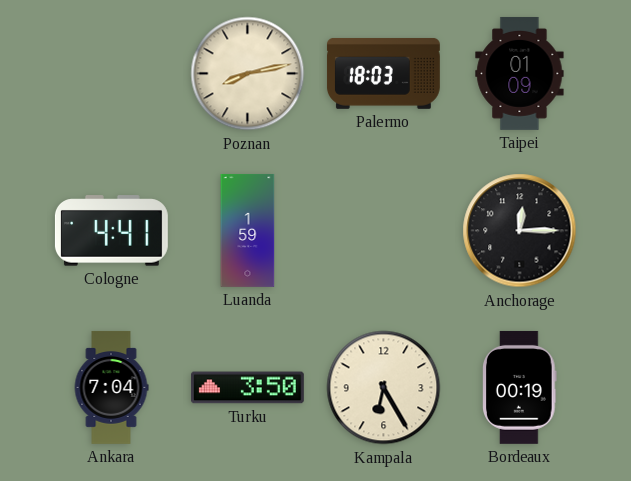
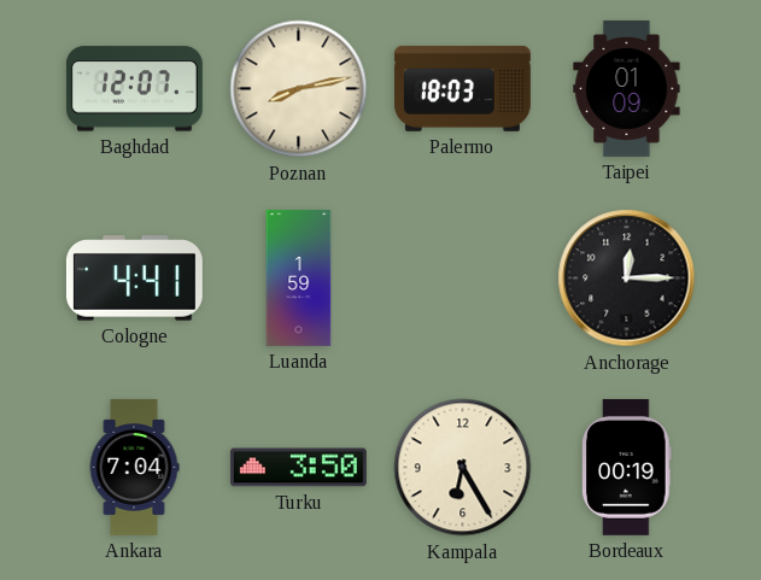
Baghdad: none -> 12:07 (134, 89)
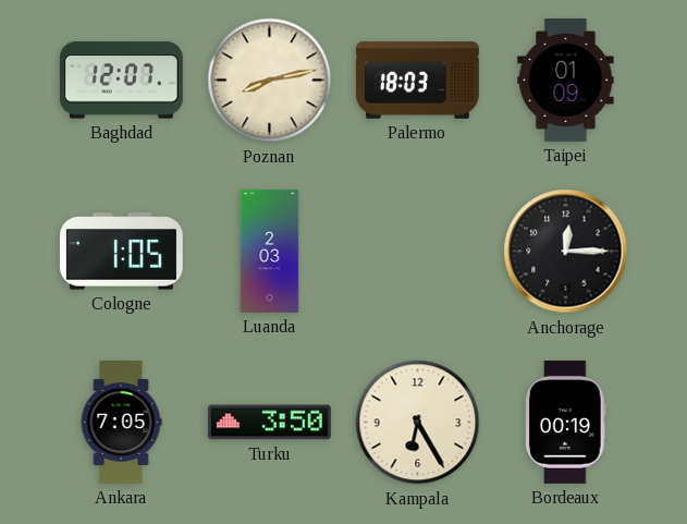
Cologne: 4:41 -> 1:05 (121, 252)
Luanda: 1:59 -> 2:03 (270, 251)
Ankara: 7:04 -> 7:05 (121, 422)
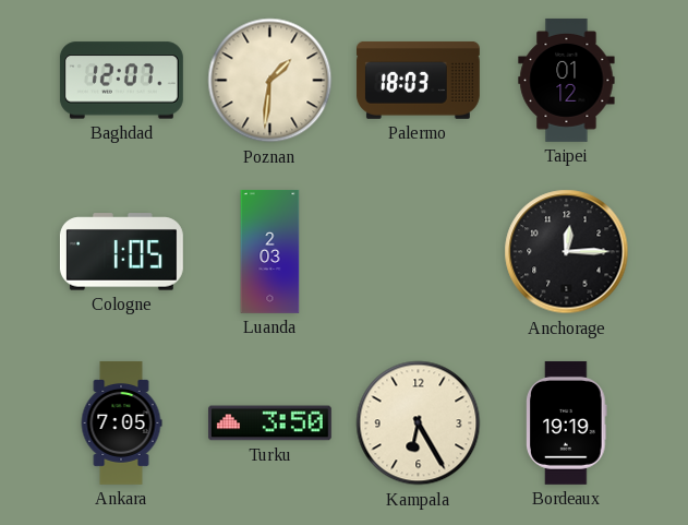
Poznan: 8:13 -> 1:31 (270, 81)
Taipei: 01:09 -> 01:12 (567, 80)
Bordeaux: 00:19 -> 19:19 (567, 422)
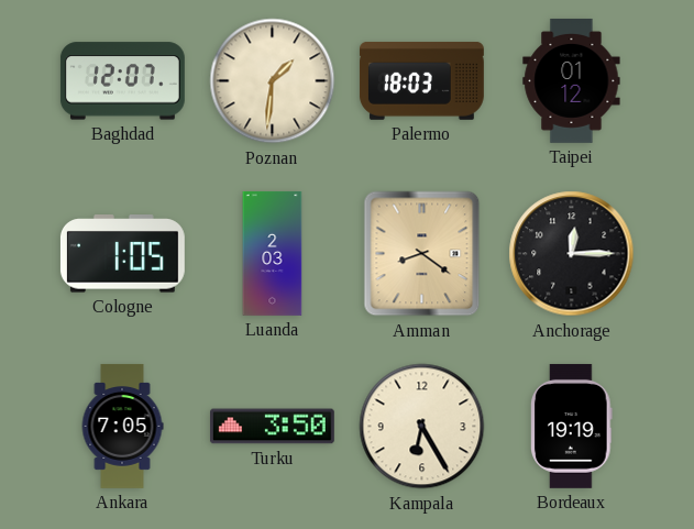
Amman: none -> 8:21 (422, 254)
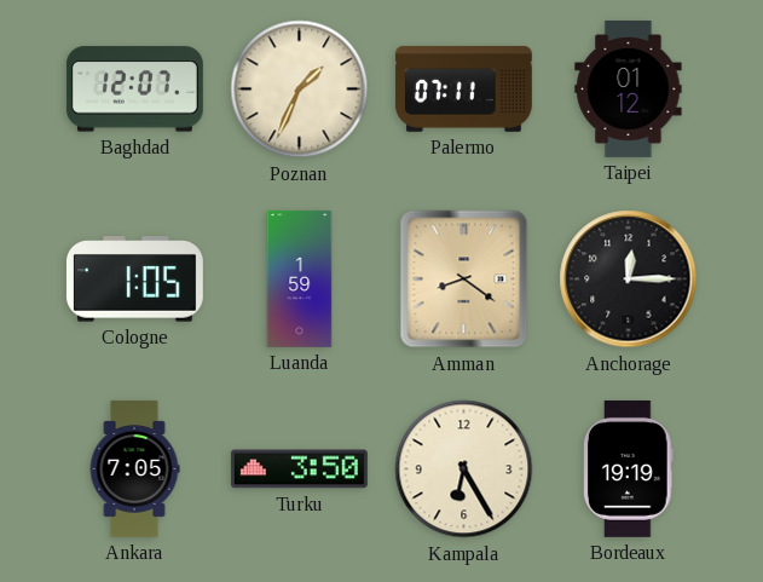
Poznan: 1:31 -> 1:34 (300, 90)
Palermo: 18:03 -> 07:11 (463, 88)
Luanda: 2:03 -> 1:59 (300, 278)
